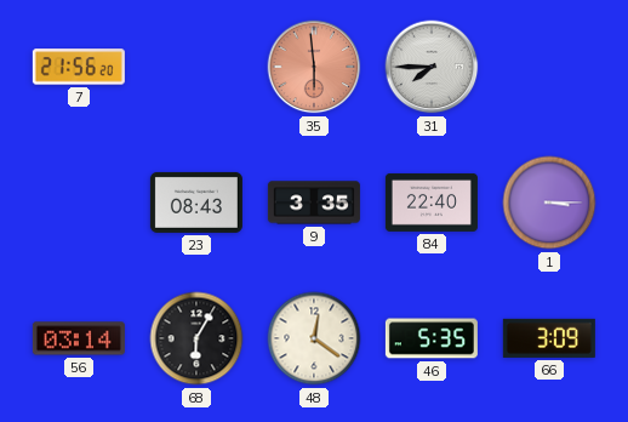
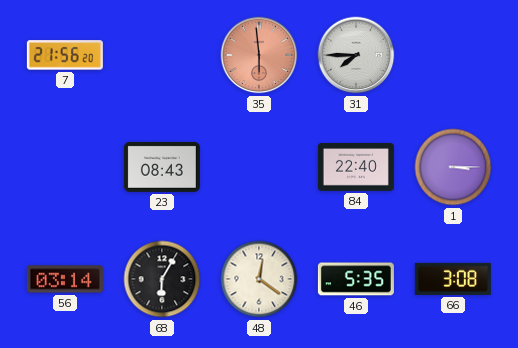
9: 3:35 -> none (314, 203)
66: 3:09 -> 3:08 (453, 279)
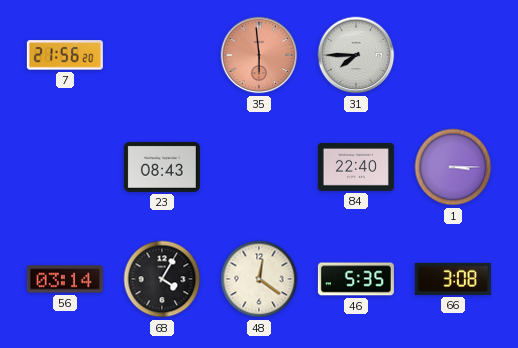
68: 6:05 -> 4:05 (162, 279)
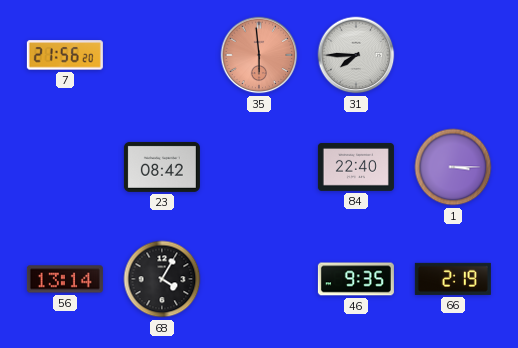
23: 08:43 -> 08:42 (162, 167)
56: 03:14 -> 13:14 (65, 279)
48: 12:21 -> none (259, 279)
46: 5:35 -> 9:35 (356, 279)
66: 3:08 -> 2:19 (453, 279)
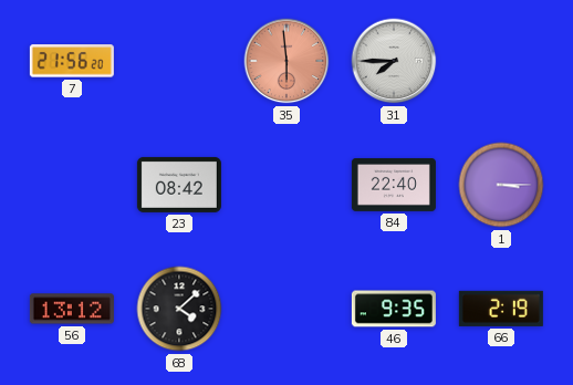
56: 13:14 -> 13:12 (72, 309)
68: 4:05 -> 4:08 (179, 309)
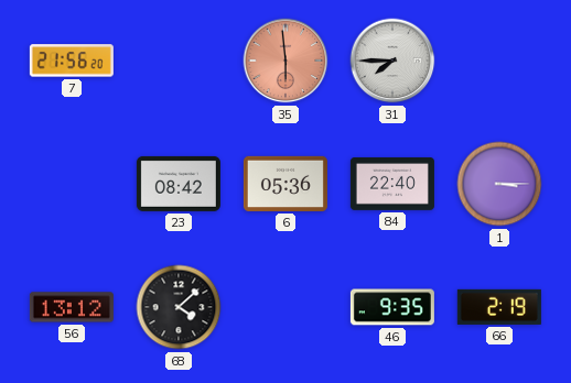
6: none -> 05:36 (285, 184)
